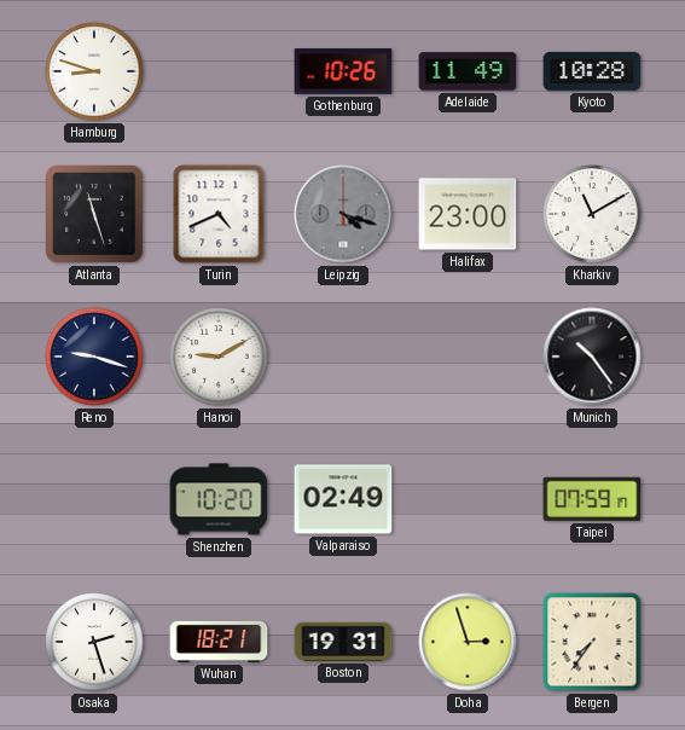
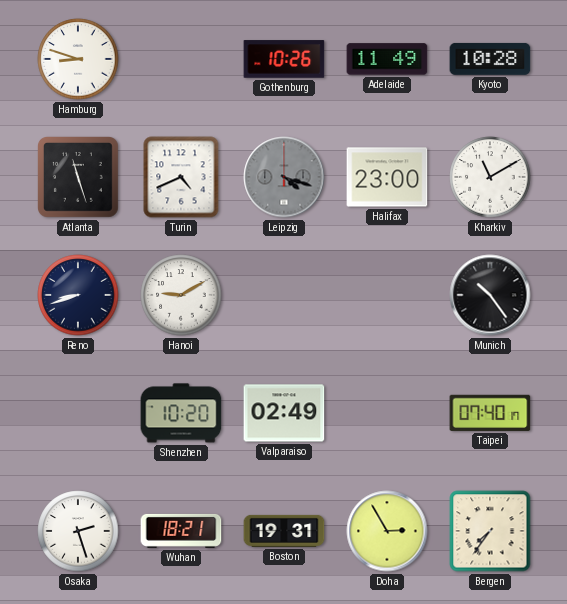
Reno: 9:18 -> 8:42 (78, 295)
Taipei: 07:59 -> 07:40 (490, 413)
Doha: 2:57 -> 2:55 (387, 531)
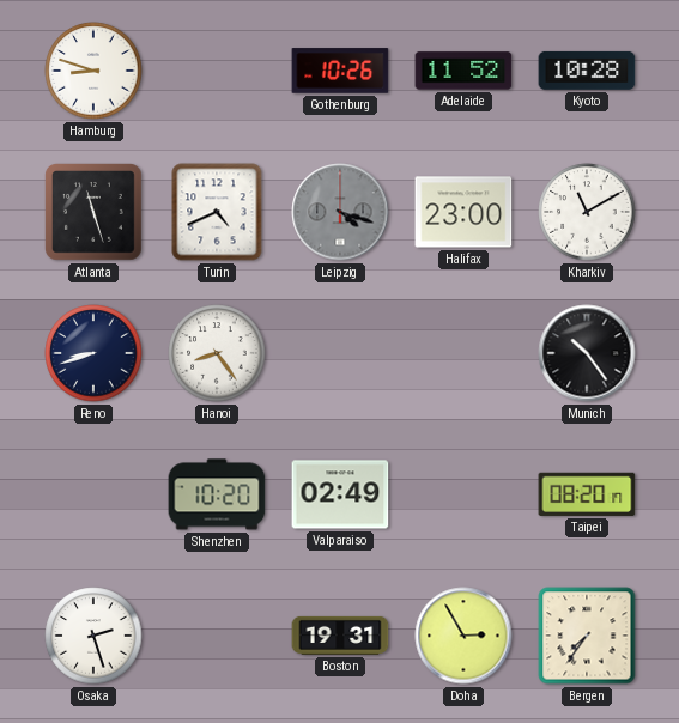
Adelaide: 11:49 -> 11:52 (463, 71)
Hanoi: 9:10 -> 8:24 (217, 353)
Taipei: 07:40 -> 08:20 (587, 494)
Wuhan: 18:21 -> none (181, 531)
